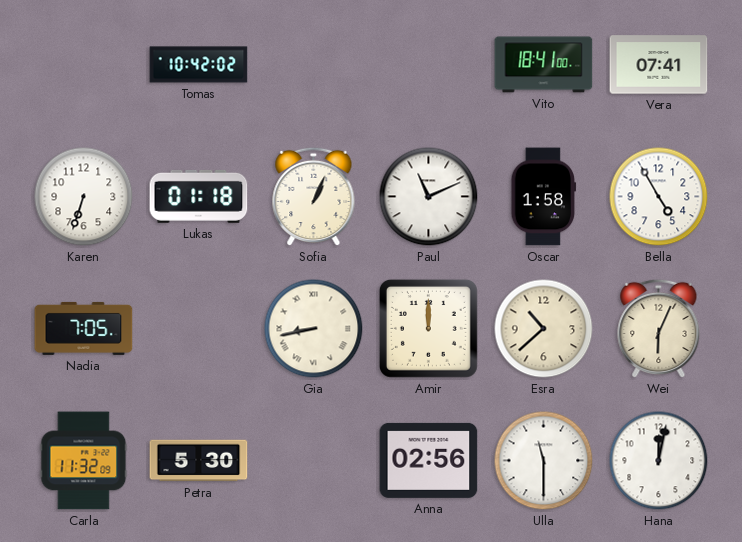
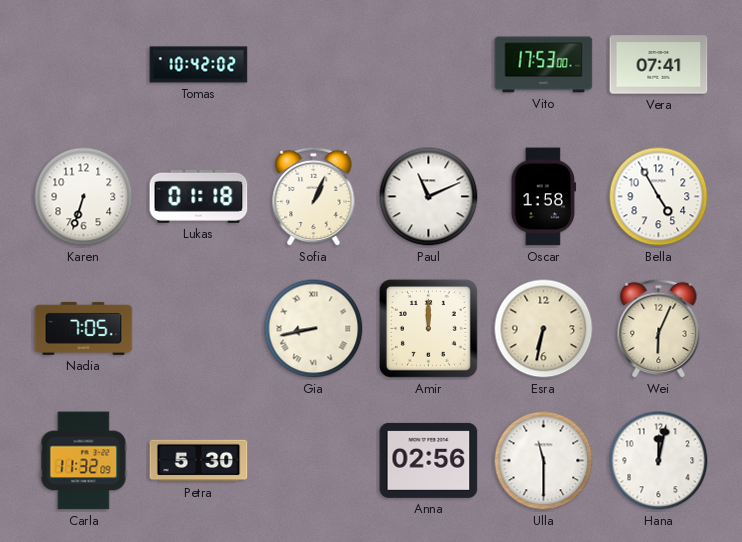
Vito: 18:41 -> 17:53 (544, 65)
Esra: 10:38 -> 6:32 (544, 329)
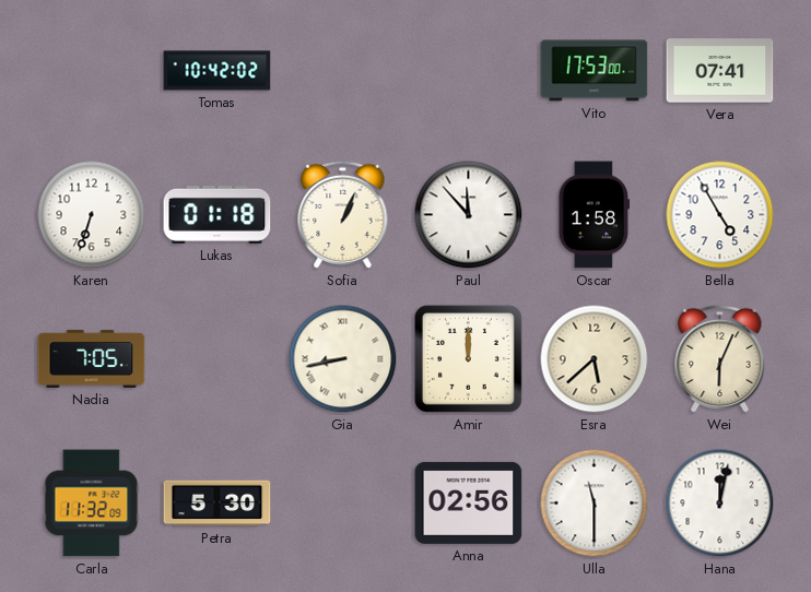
Paul: 11:11 -> 11:53 (469, 215)
Esra: 6:32 -> 5:38 (595, 359)
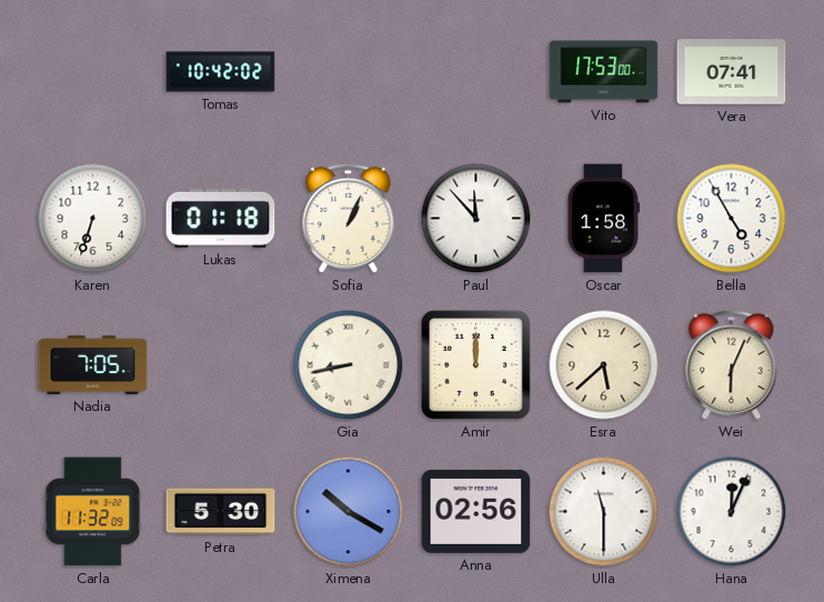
Ximena: none -> 10:20 (349, 512)
Hana: 12:02 -> 12:04 (732, 512)
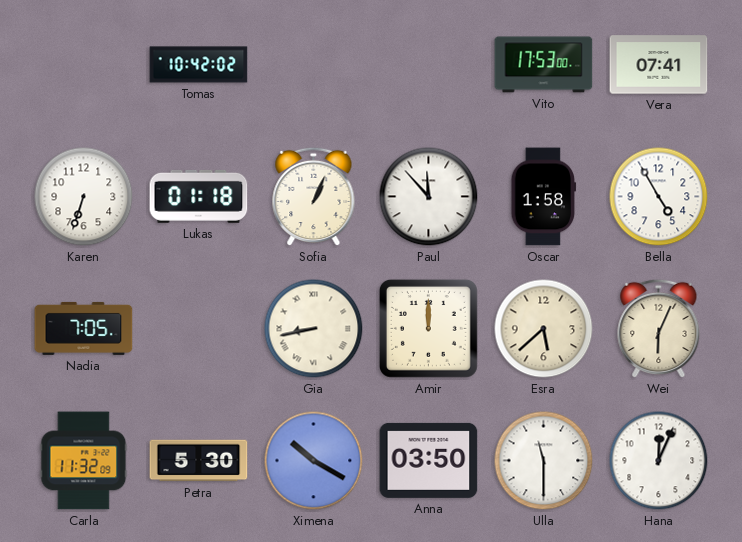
Anna: 02:56 -> 03:50 (429, 460)
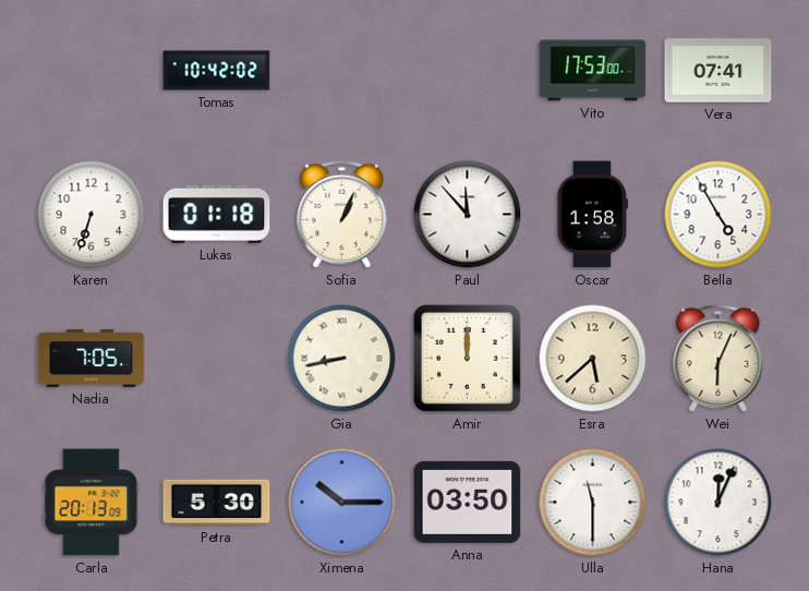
Carla: 11:32 -> 20:13 (92, 503)
Ximena: 10:20 -> 10:15 (342, 503)
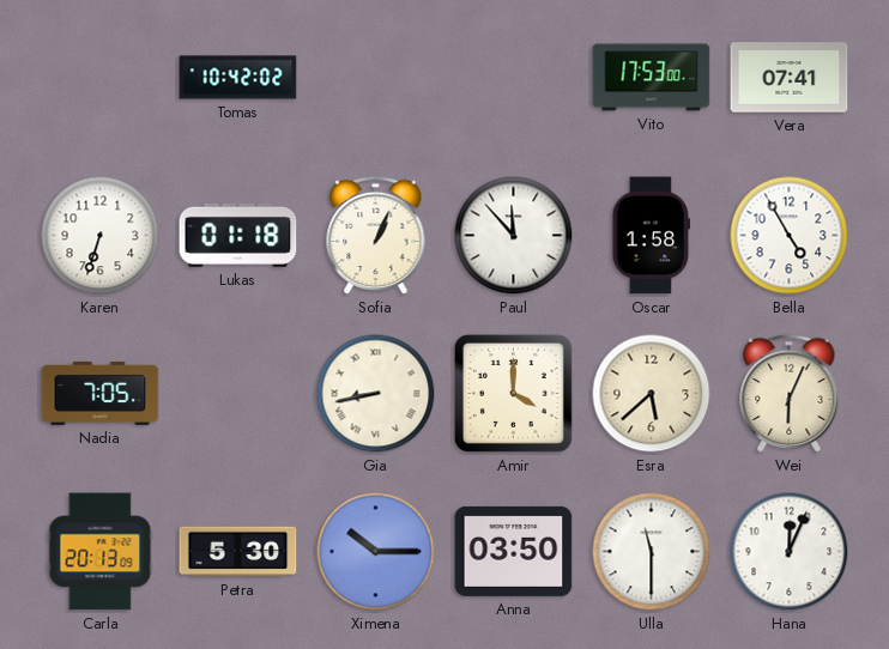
Amir: 12:00 -> 4:00 (513, 393)
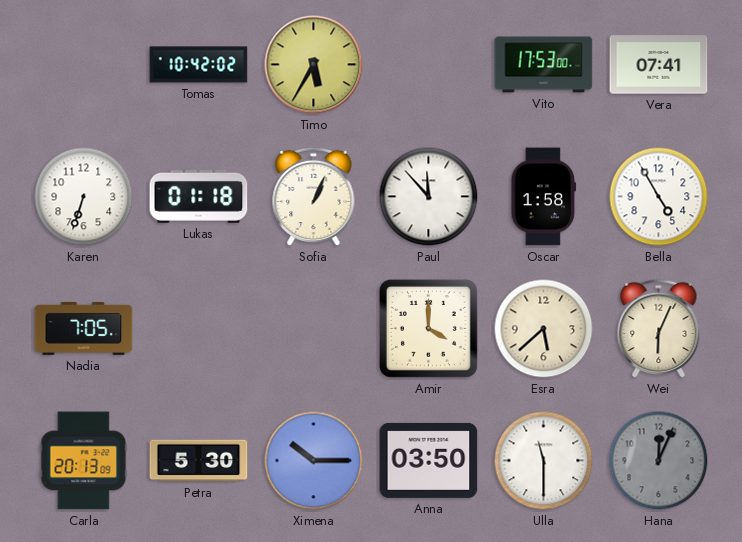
Timo: none -> 5:35 (314, 65)
Gia: 8:43 -> none (376, 394)
Hana dial: white -> grey (659, 461)
